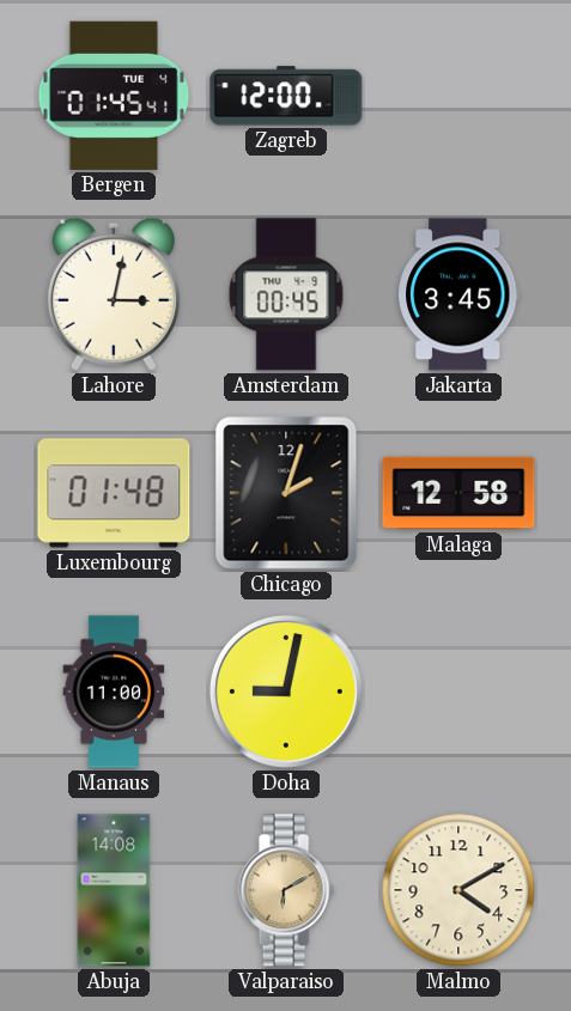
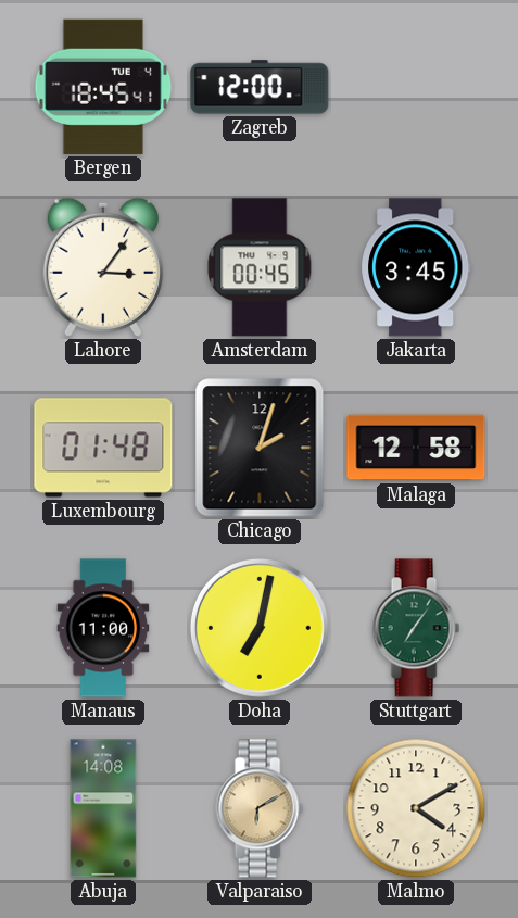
Bergen: 01:45 -> 18:45 (103, 87)
Lahore: 3:02 -> 3:06 (103, 267)
Doha: 9:02 -> 7:02 (260, 628)
Stuttgart: none -> 7:06 (416, 628)
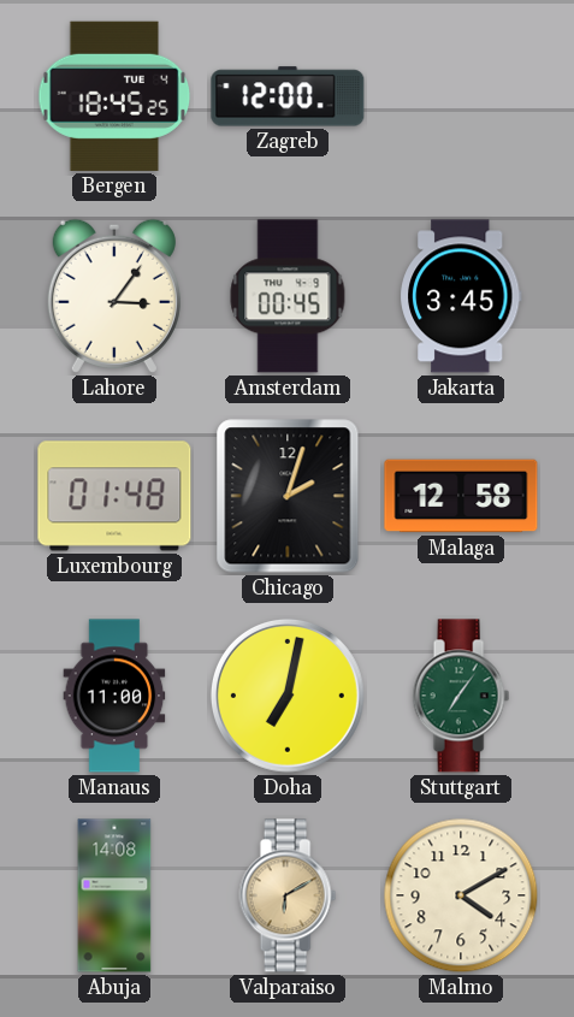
Bergen: 18:45:41 -> 18:45:25 (114, 96)
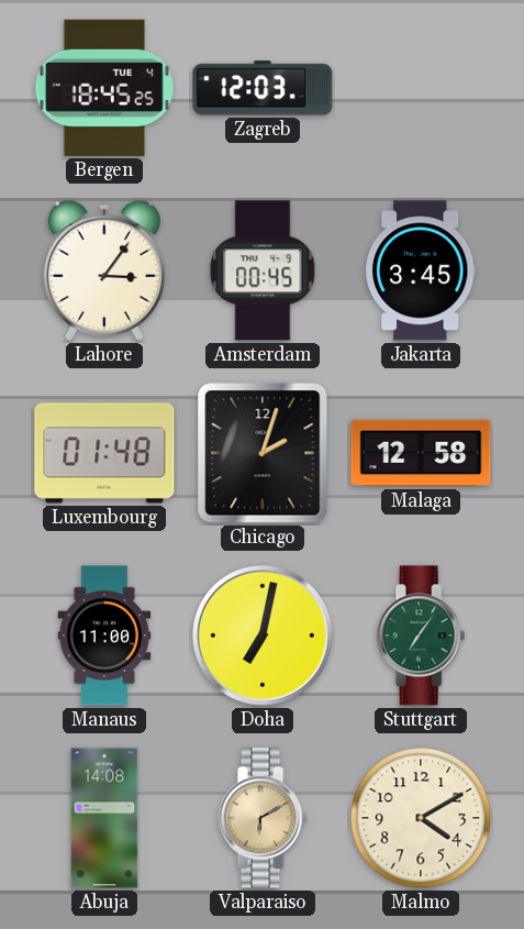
Zagreb: 12:00 -> 12:03 (263, 88)
